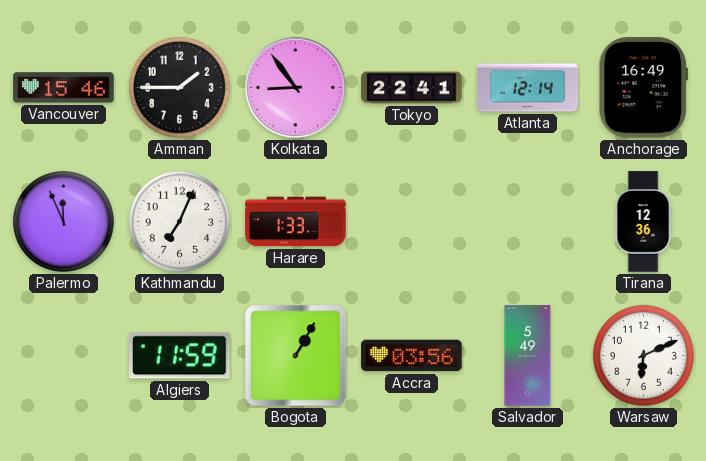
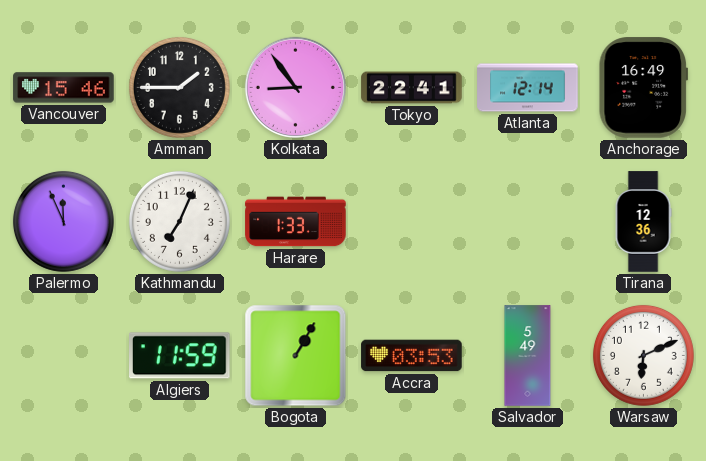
Accra: 03:56 -> 03:53 (412, 356)
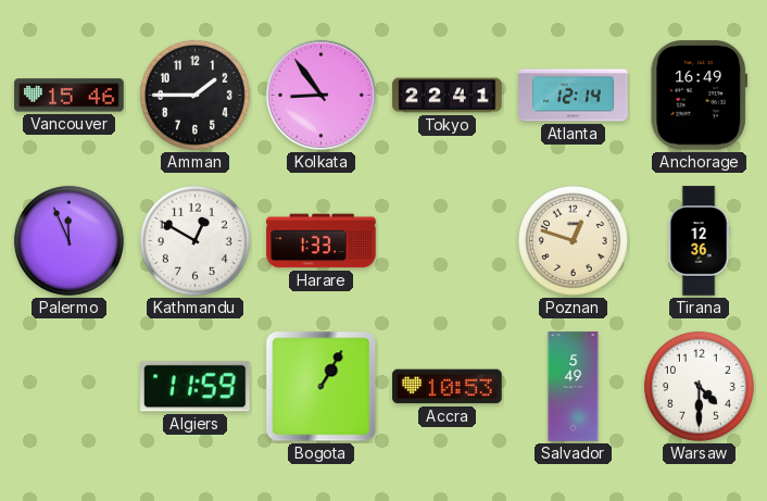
Kathmandu: 7:04 -> 12:50 (194, 240)
Poznan: none -> 12:48 (573, 240)
Accra: 03:53 -> 10:53 (448, 387)
Warsaw: 6:11 -> 4:30 (699, 386)
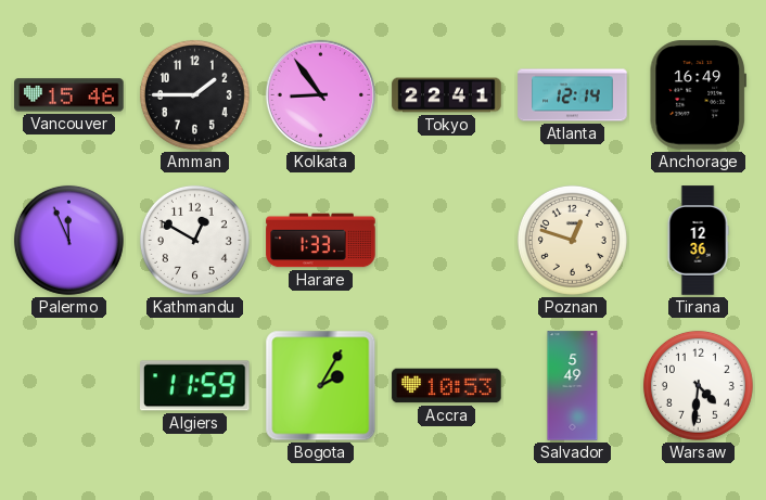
Bogota: 1:05 -> 2:05 (321, 386)
Warsaw: 4:30 -> 4:31 (698, 385)
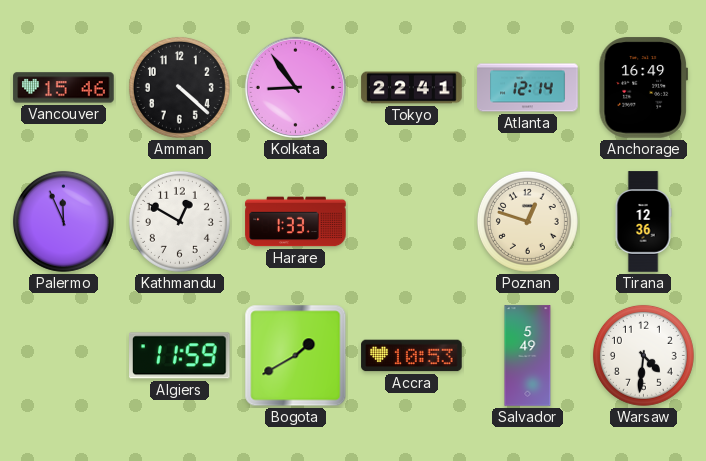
Amman: 1:45 -> 4:22 (179, 87)
Bogota: 2:05 -> 1:40 (296, 356)
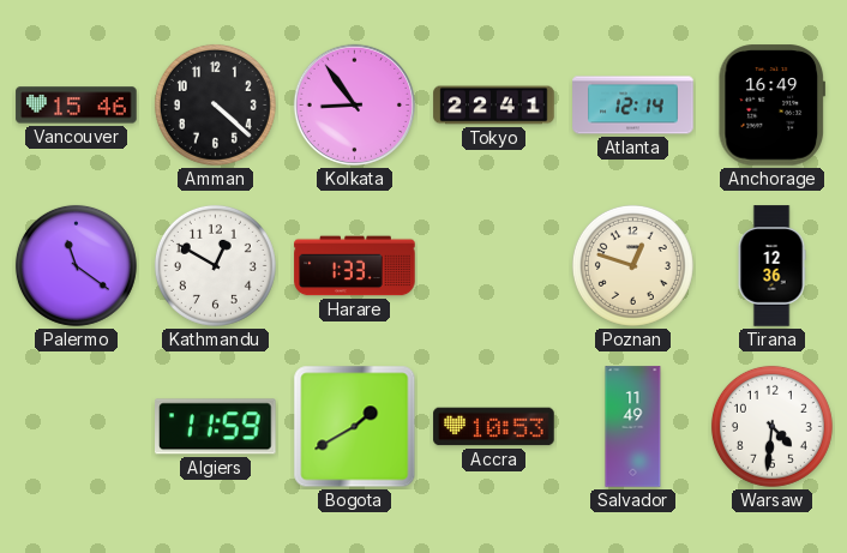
Palermo: 11:56 -> 11:21 (76, 265)
Salvador: 5:49 -> 11:49 (633, 427)
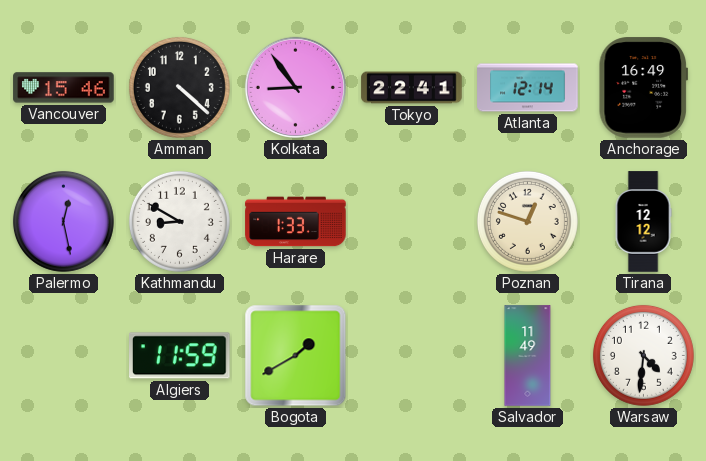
Palermo: 11:21 -> 12:28 (63, 221)
Kathmandu: 12:50 -> 8:50 (179, 221)
Tirana: 12:36 -> 12:12 (643, 222)
Accra: 10:53 -> none (494, 427)
